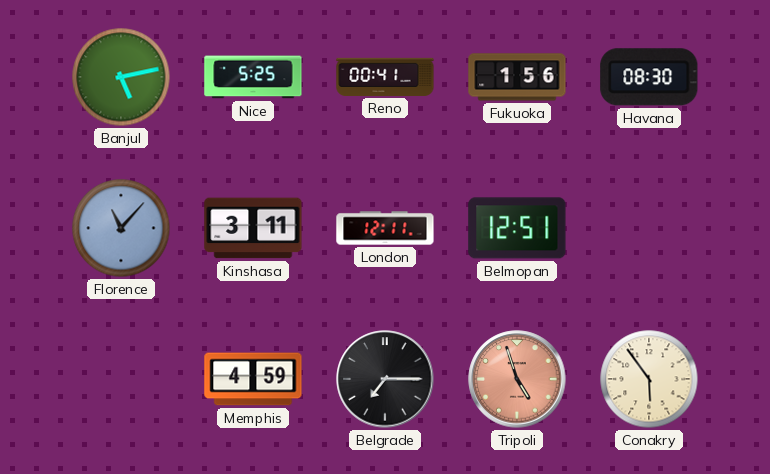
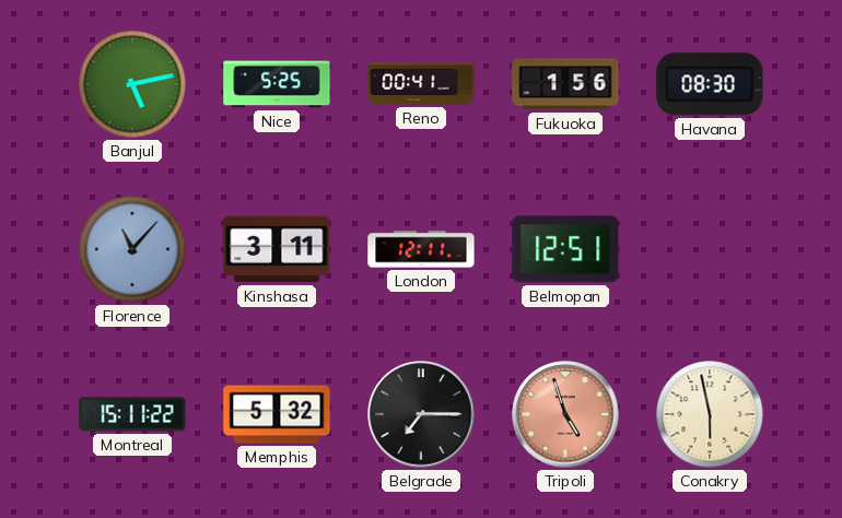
Montreal: none -> 15:11 (132, 414)
Memphis: 4:59 -> 5:32 (277, 414)
Conakry: 5:54 -> 5:58 (710, 414)
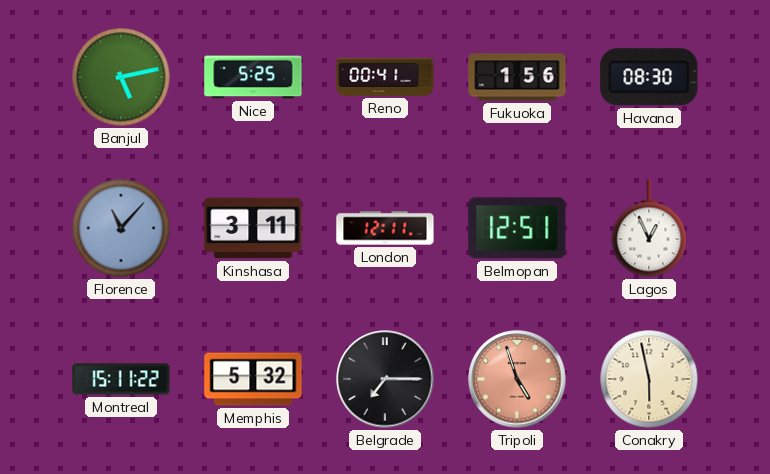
Lagos: none -> 12:56 (649, 228)
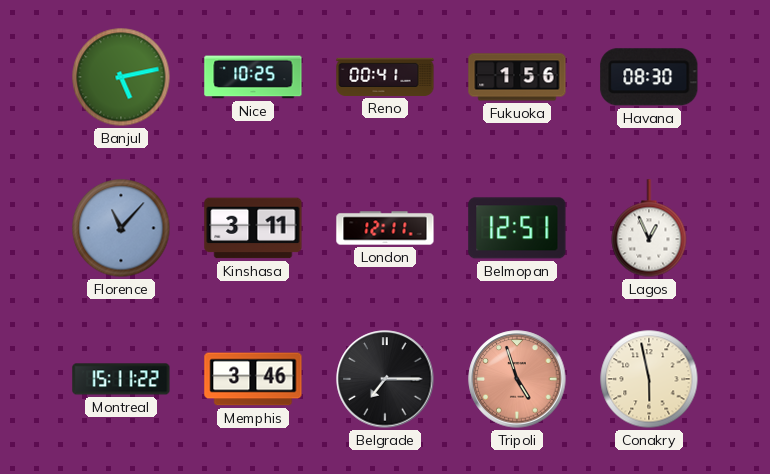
Nice: 5:25 -> 10:25 (253, 77)
Memphis: 5:32 -> 3:46 (253, 379)
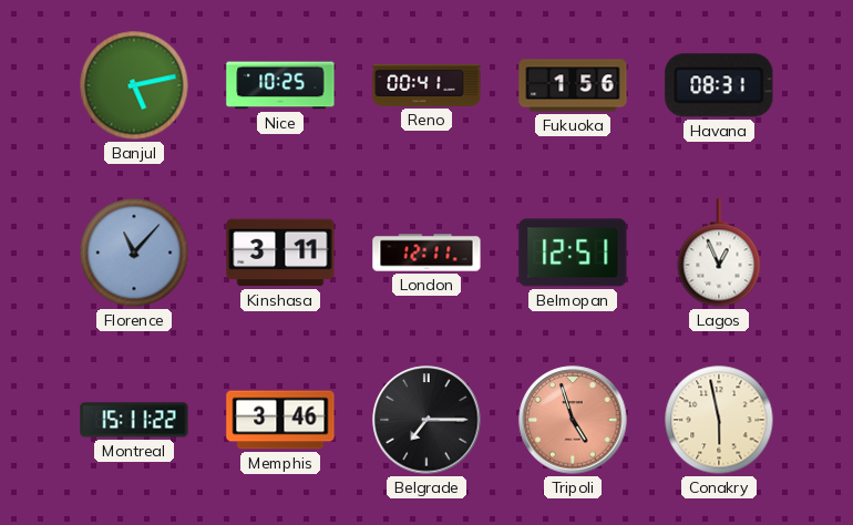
Havana: 08:30 -> 08:31 (719, 85)
